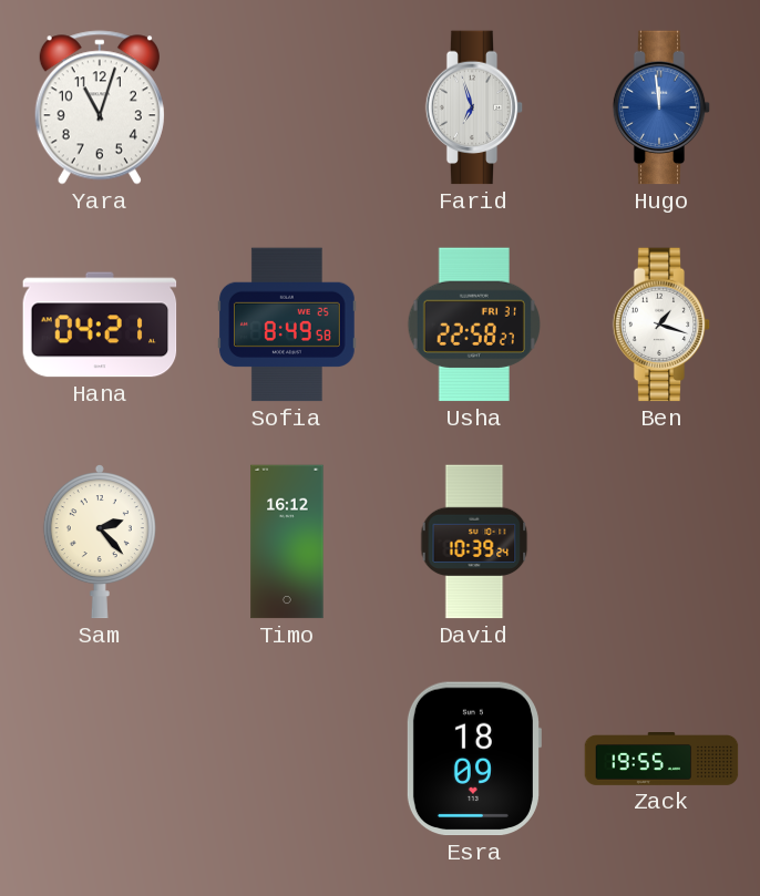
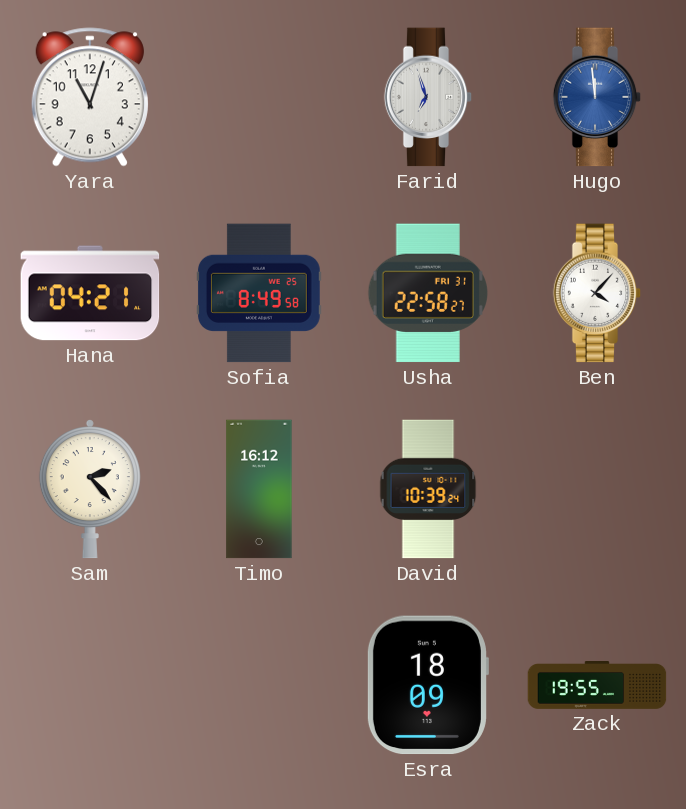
Ben: 1:18 -> 4:07 (597, 293)
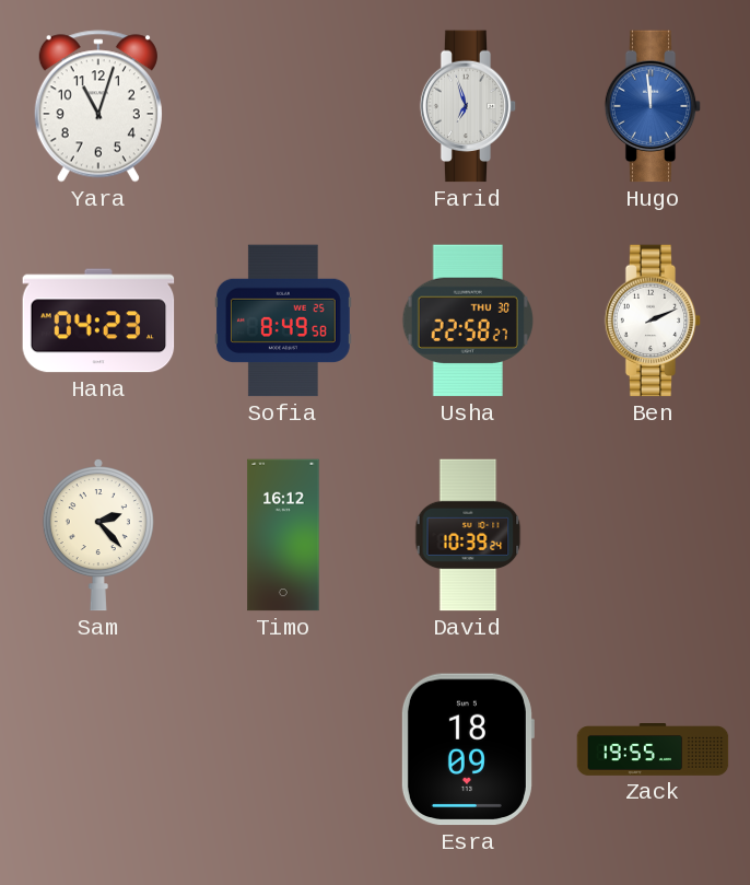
Hana: 04:21 -> 04:23 (98, 321)
Usha date: FRI 31 -> THU 30 (468, 321)
Ben: 4:07 -> 2:11 (653, 321)
